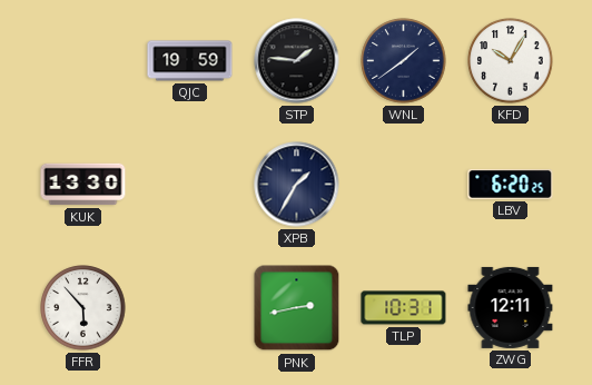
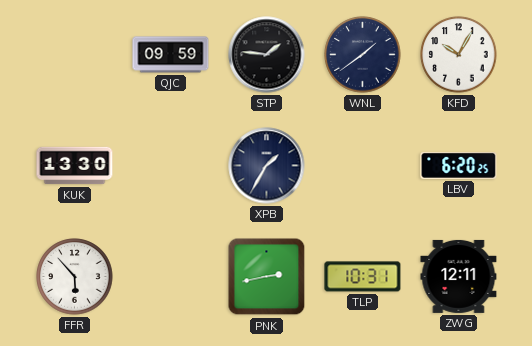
QJC: 19:59 -> 09:59 (171, 55)
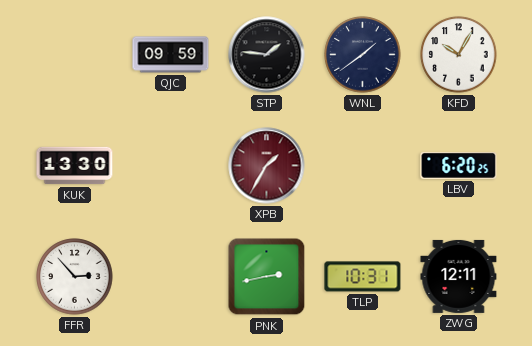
XPB dial: navy -> burgundy (267, 166)
FFR: 5:53 -> 2:53 (75, 277)
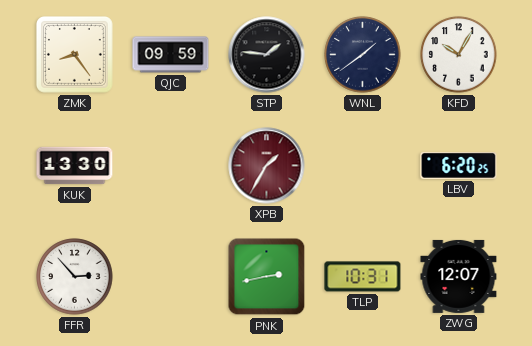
ZMK: none -> 8:24 (75, 55)
ZWG: 12:11 -> 12:07 (459, 276)
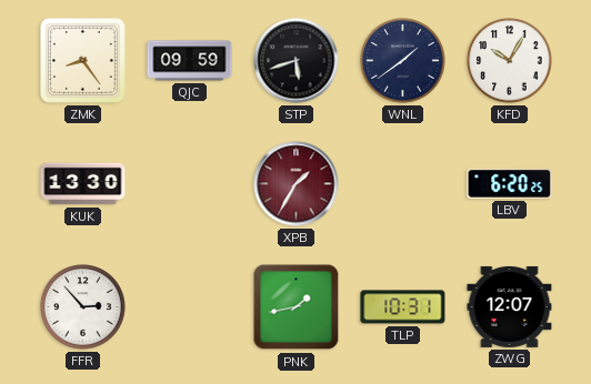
STP: 1:46 -> 5:42 (297, 61)
PNK: 2:43 -> 1:43 (297, 307)
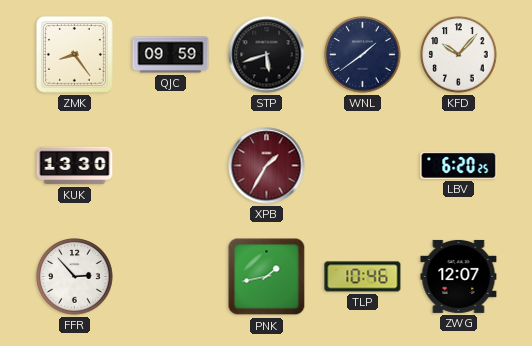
KFD: 10:05 -> 10:07 (459, 55)
TLP: 10:31 -> 10:46 (363, 277)
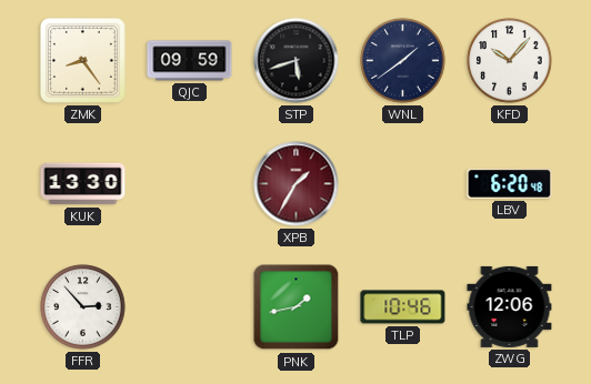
LBV: 6:20:25 -> 6:20:48 (510, 184)
ZWG: 12:07 -> 12:06 (510, 306)
